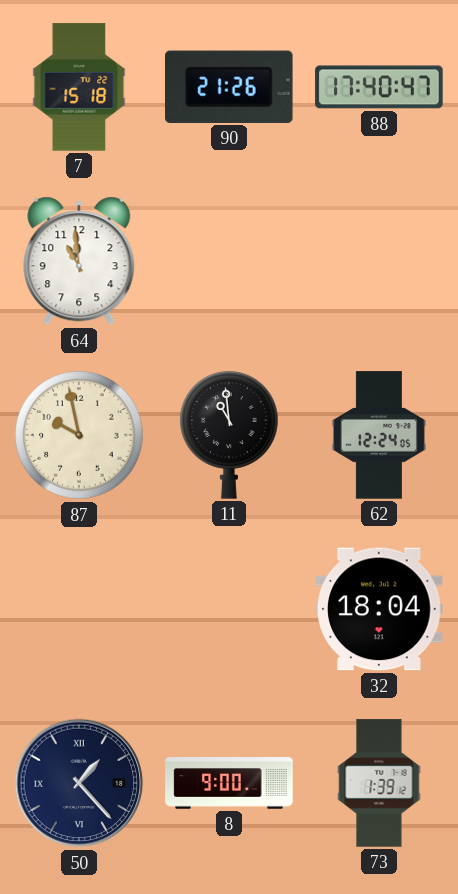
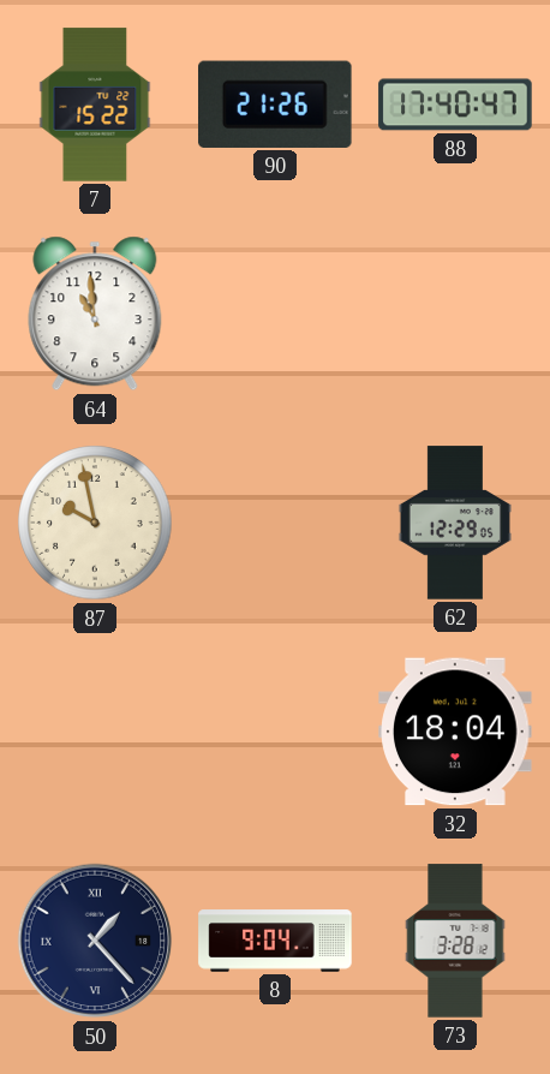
7: 15:18 -> 15:22 (95, 105)
11: 10:59 -> none (229, 435)
62: 12:24 -> 12:29 (455, 523)
8: 9:00 -> 9:04 (275, 941)
73: 1:39 -> 3:28 (455, 941)
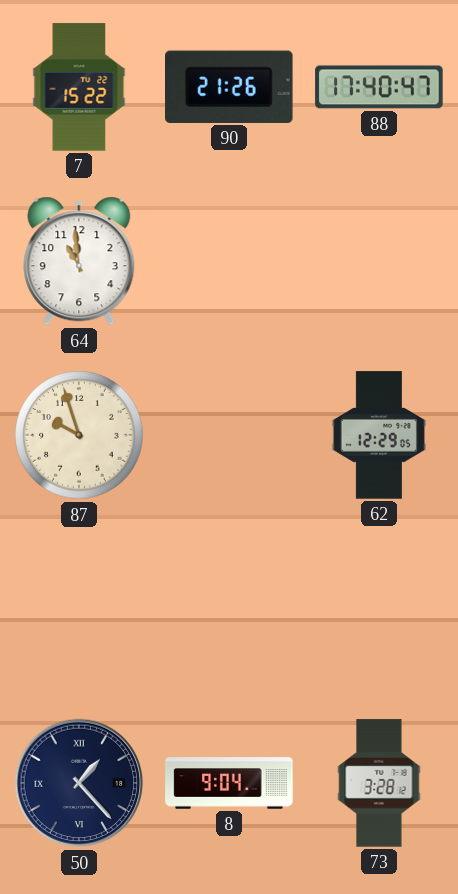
87: 9:58 -> 9:57 (79, 435)
32: 18:04 -> none (455, 732)
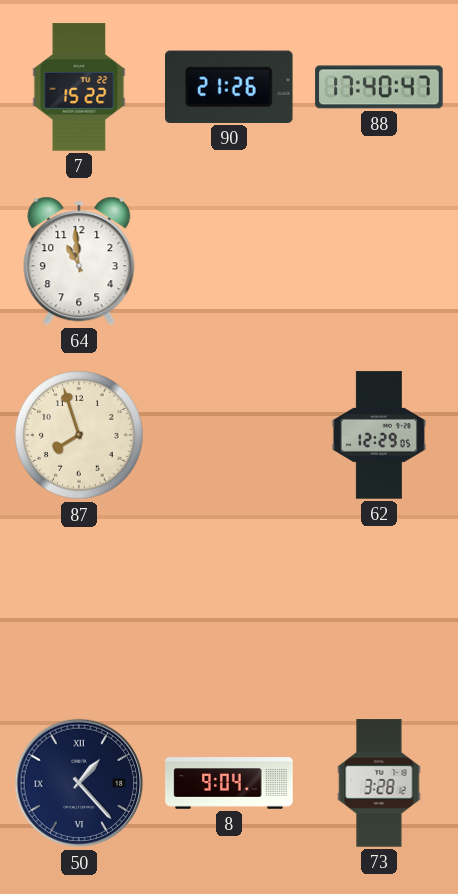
87: 9:57 -> 7:57 (79, 435)
